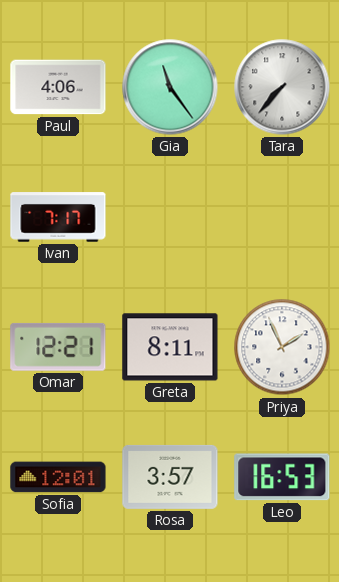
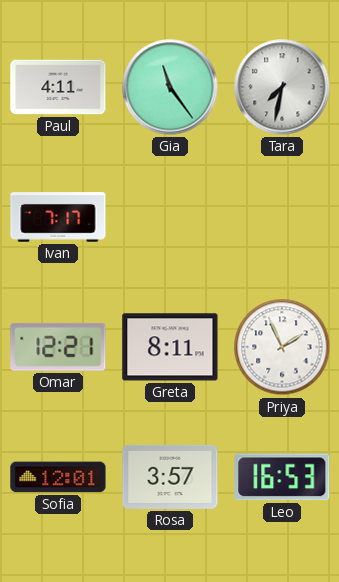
Paul: 4:06 -> 4:11 (58, 87)
Tara: 7:37 -> 7:32 (282, 87)
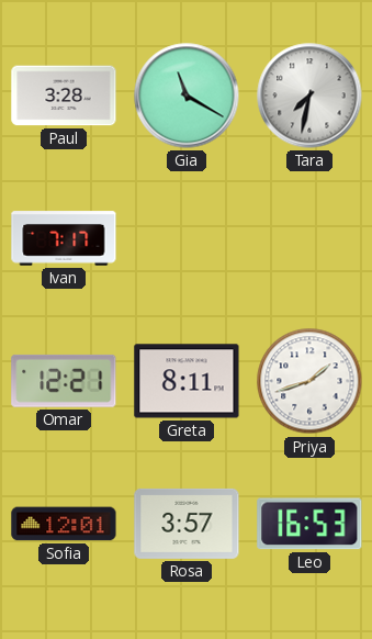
Paul: 4:11 -> 3:28 (64, 96)
Gia: 11:24 -> 11:20 (187, 96)
Priya: 1:56 -> 1:42 (309, 381)
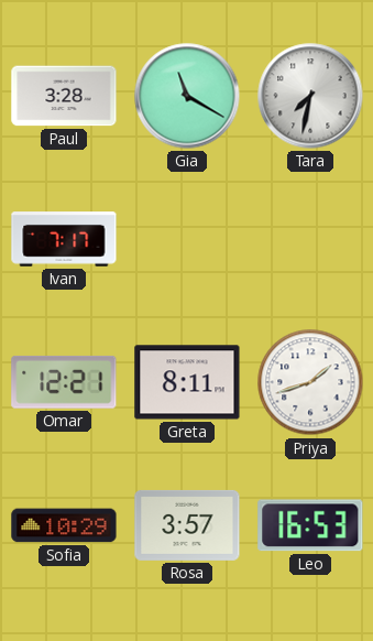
Sofia: 12:01 -> 10:29 (64, 525)
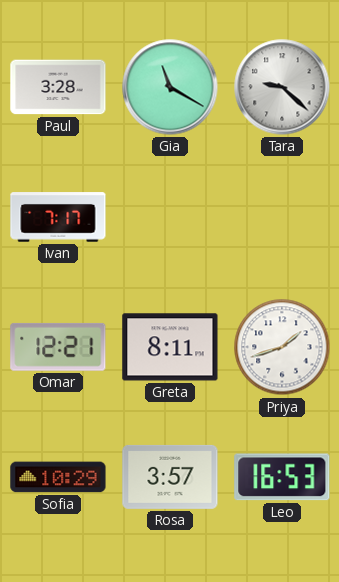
Tara: 7:32 -> 9:22 (282, 87)
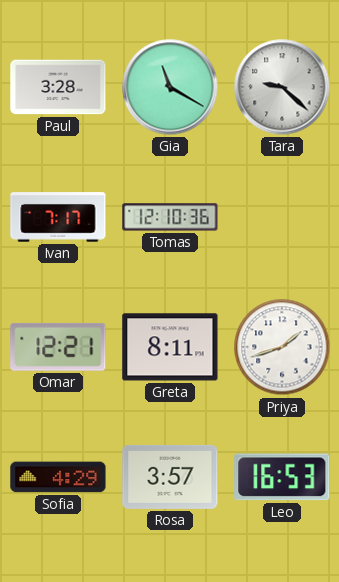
Tomas: none -> 12:10 (170, 217)
Sofia: 10:29 -> 4:29 (58, 477)
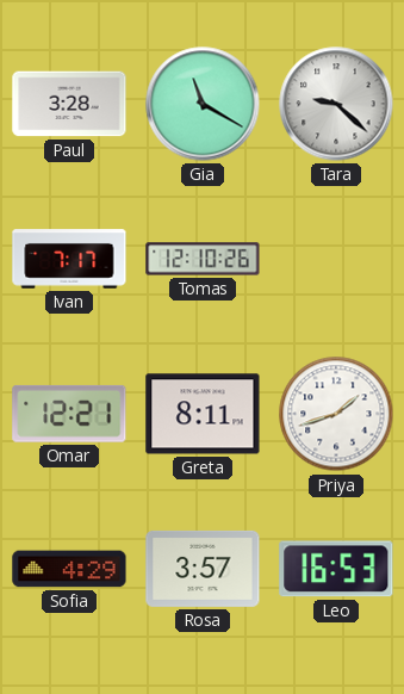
Tomas: 12:10:36 -> 12:10:26 (203, 259)
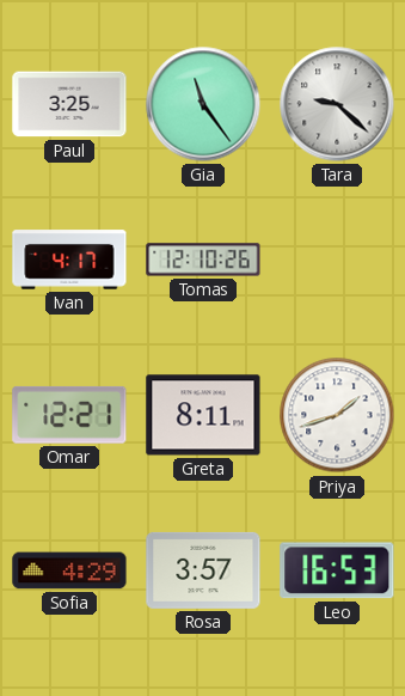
Paul: 3:28 -> 3:25 (69, 104)
Gia: 11:20 -> 11:24 (203, 104)
Ivan: 7:17 -> 4:17 (69, 260)
